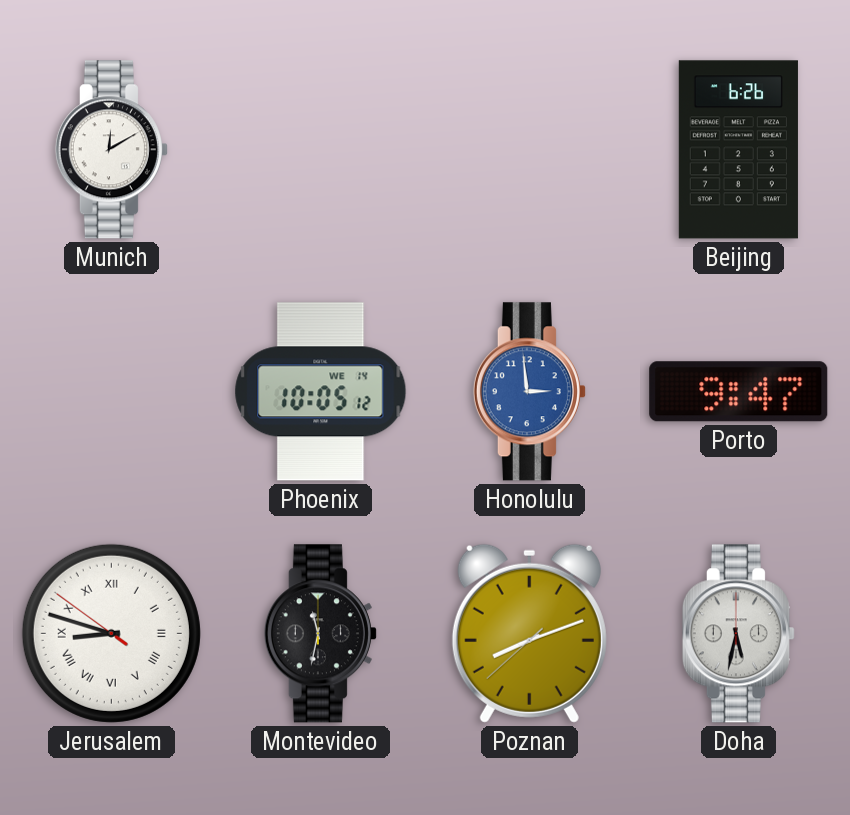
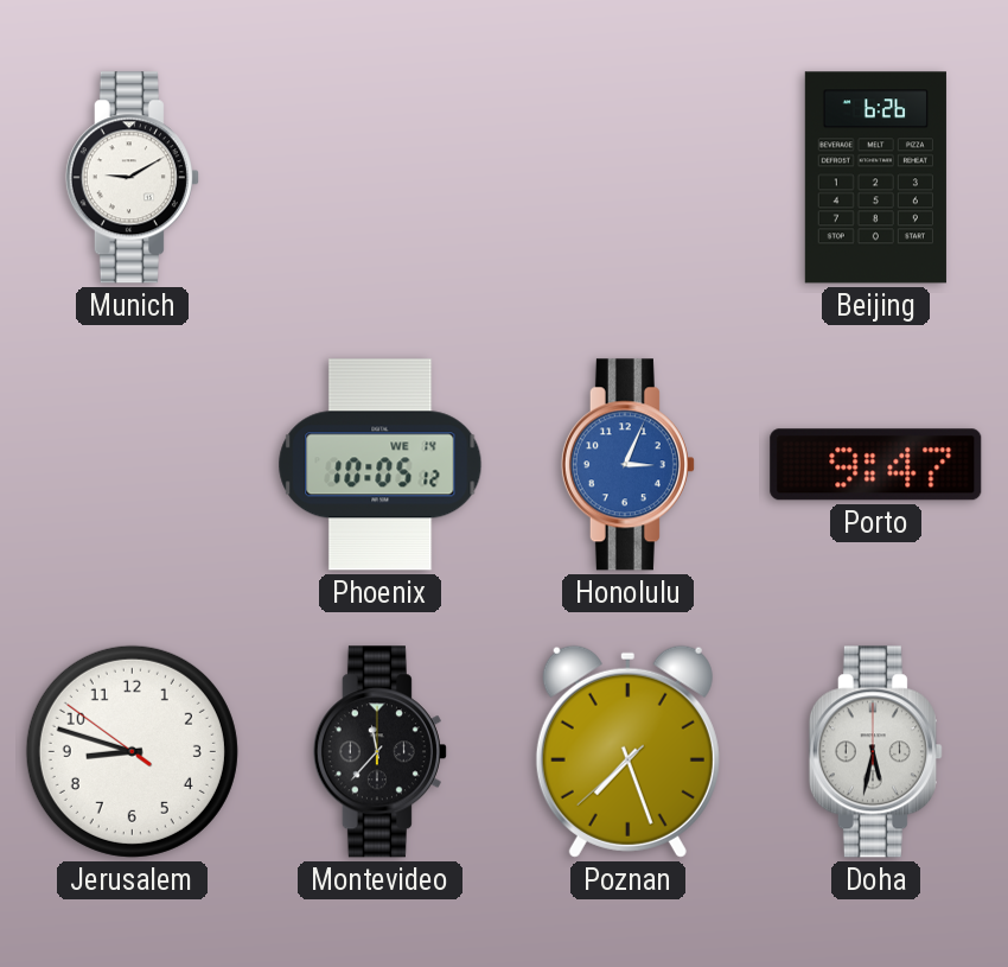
Munich: 12:10 -> 9:10 (132, 178)
Honolulu: 2:59 -> 3:04 (627, 465)
Jerusalem numerals: Roman -> Arabic (132, 751)
Montevideo: 11:32 -> 11:37 (379, 752)
Poznan: 8:11 -> 7:26 (627, 751)
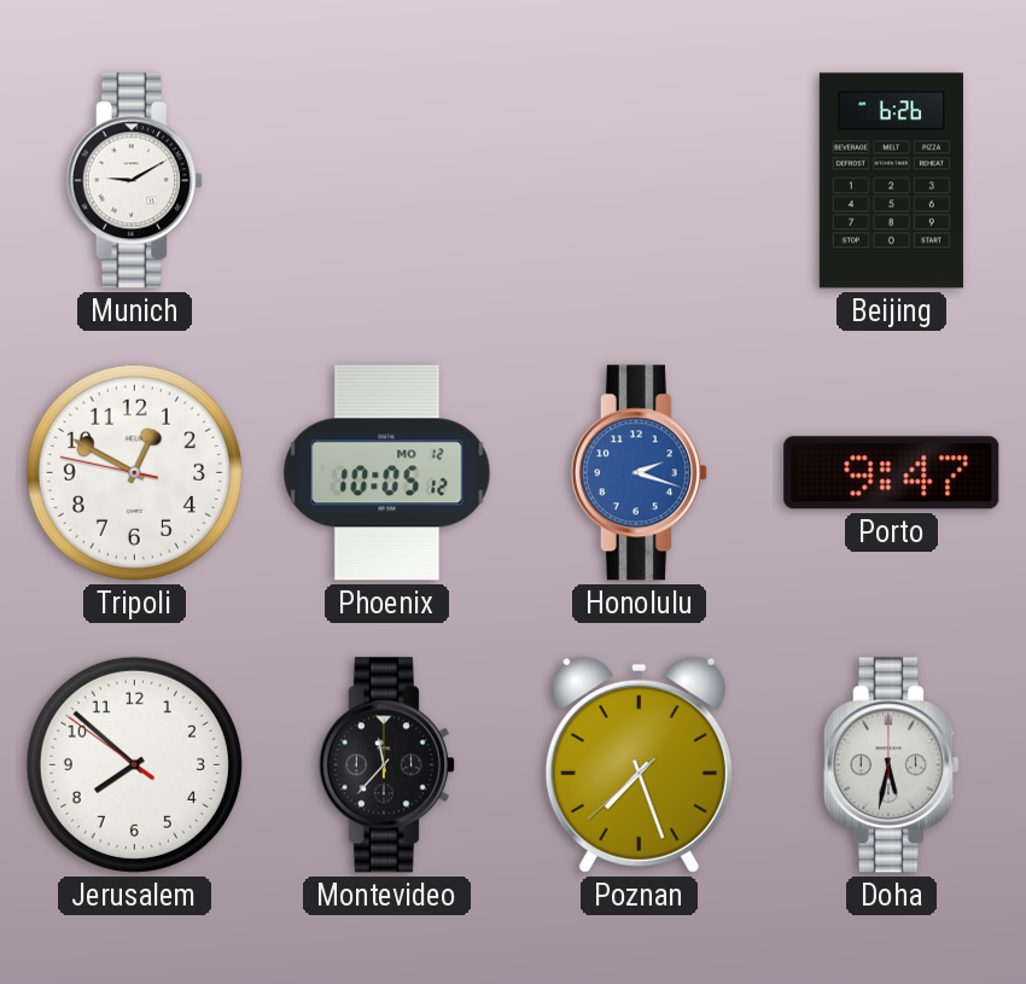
Tripoli: none -> 12:49 (134, 472)
Phoenix date: WE 14 -> MO 12 (387, 473)
Honolulu: 3:04 -> 2:18 (639, 473)
Jerusalem: 8:47 -> 7:51 (134, 764)
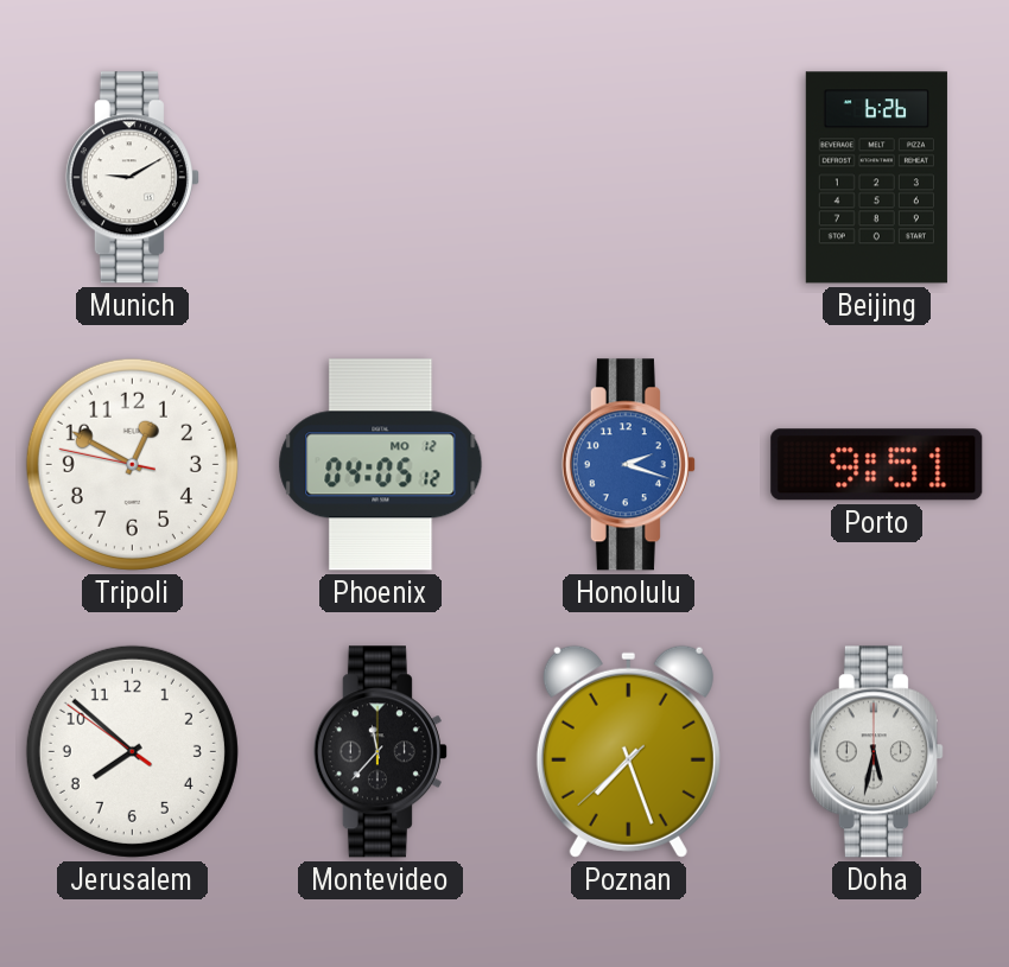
Phoenix: 10:05 -> 04:05 (381, 465)
Porto: 9:47 -> 9:51 (877, 465)
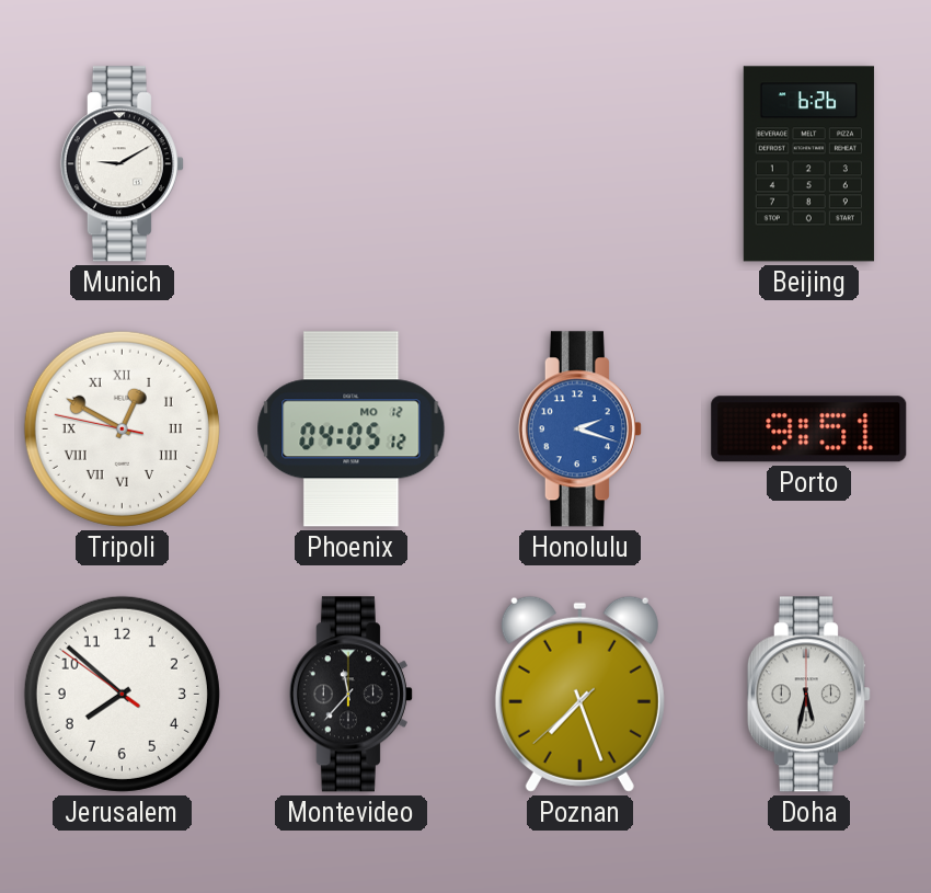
Tripoli numerals: Arabic -> Roman (122, 428)
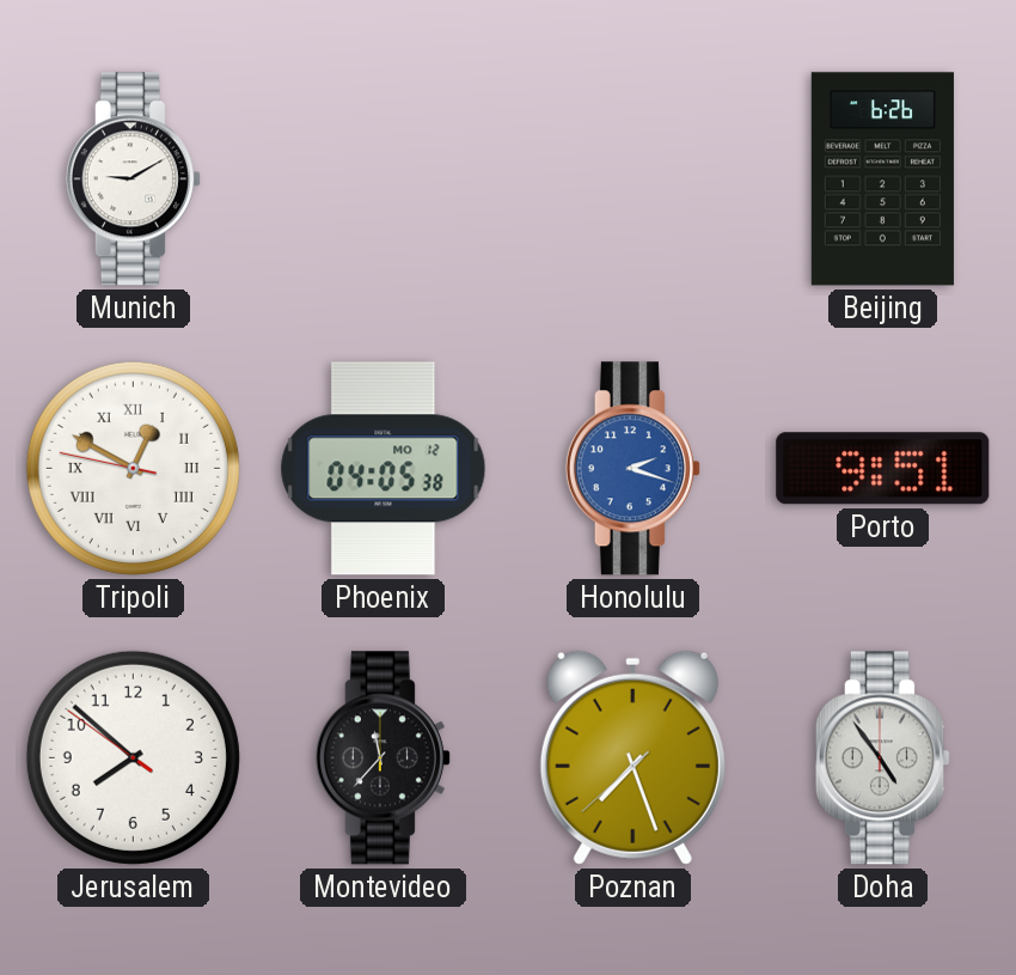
Phoenix: 04:05:12 -> 04:05:38 (384, 469)
Doha: 5:32 -> 4:54 (882, 758)
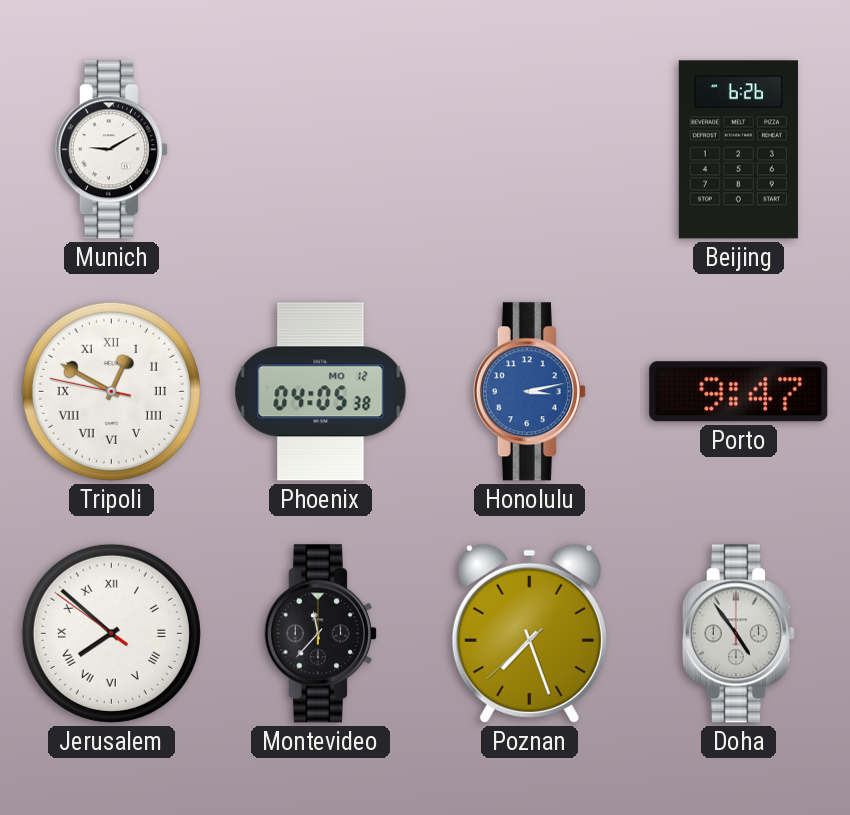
Honolulu: 2:18 -> 3:13 (529, 392)
Porto: 9:51 -> 9:47 (739, 392)
Jerusalem numerals: Arabic -> Roman (111, 633)
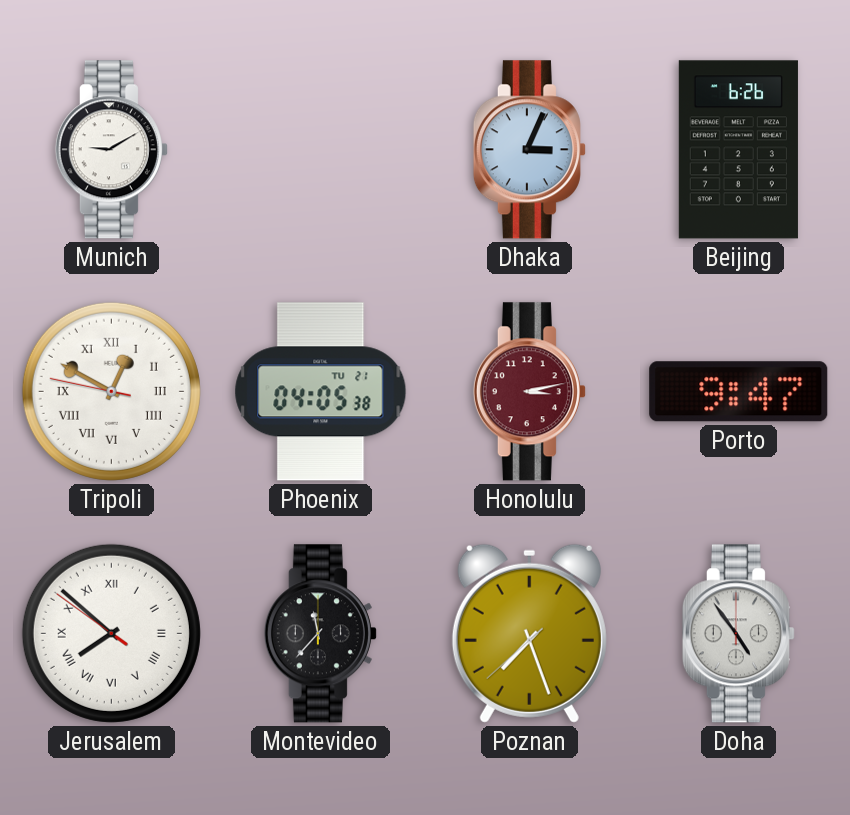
Dhaka: none -> 3:04 (529, 150)
Phoenix date: MO 12 -> TU 21 (321, 392)
Honolulu dial: blue -> burgundy (529, 392)
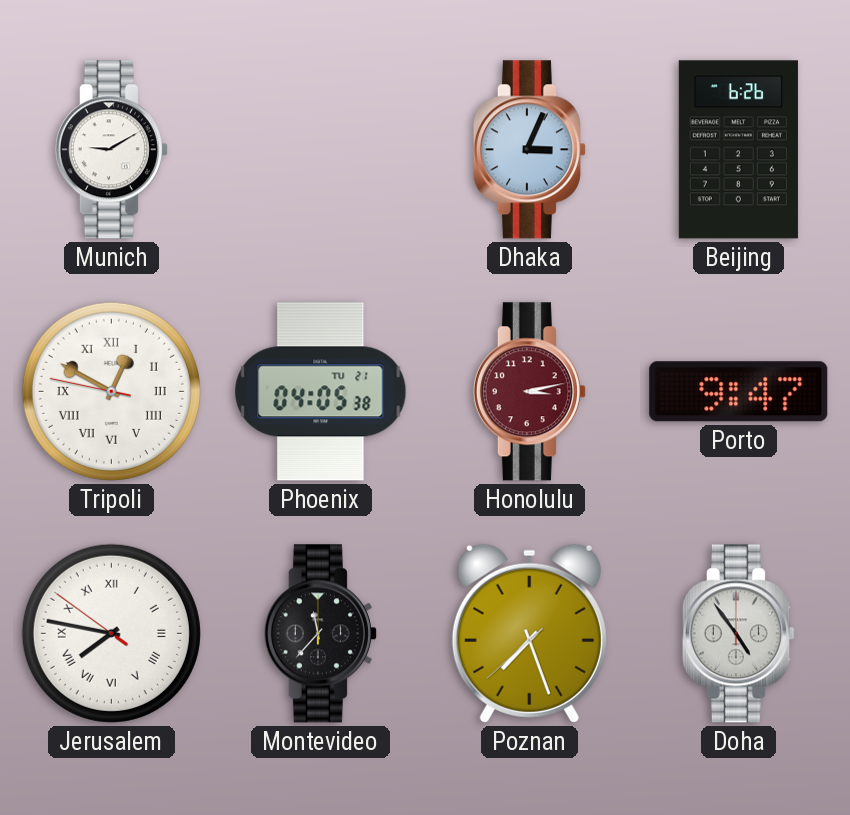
Jerusalem: 7:51 -> 7:46 (111, 633)
